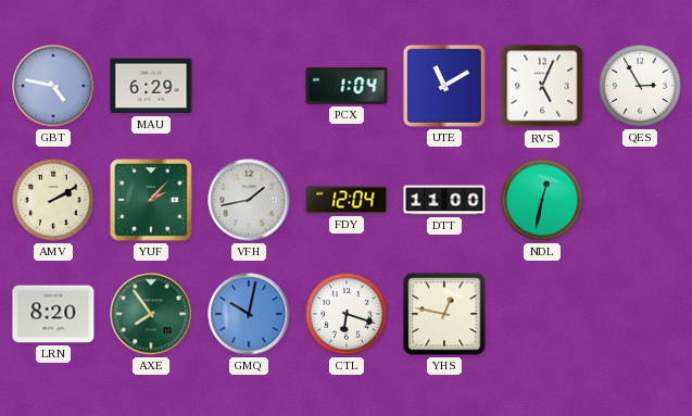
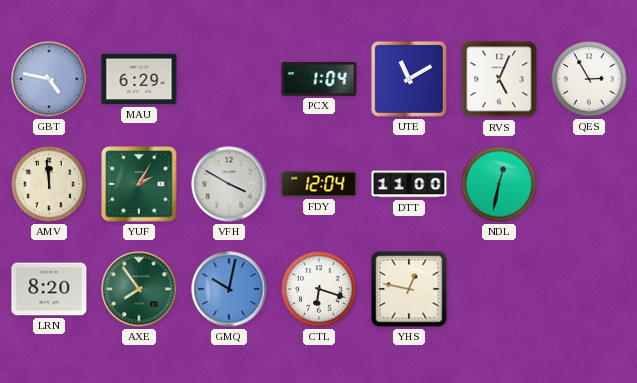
AMV: 2:10 -> 11:59 (49, 184)
YUF: 2:07 -> 2:05 (139, 184)
VFH: 1:43 -> 3:50 (229, 184)
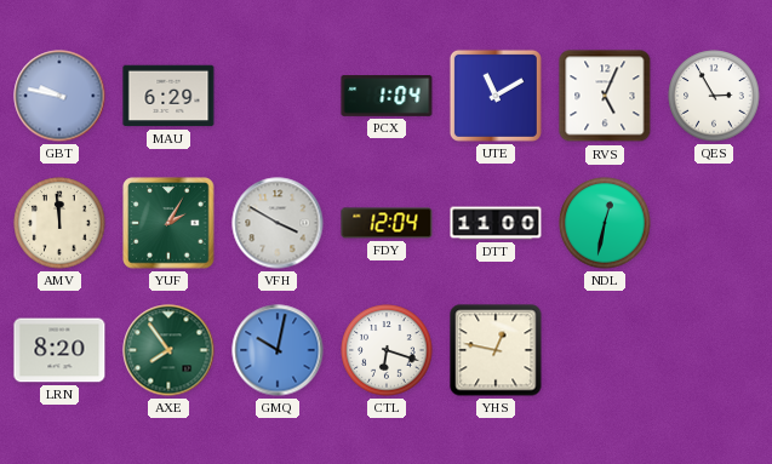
GBT: 4:47 -> 9:47 (59, 96)
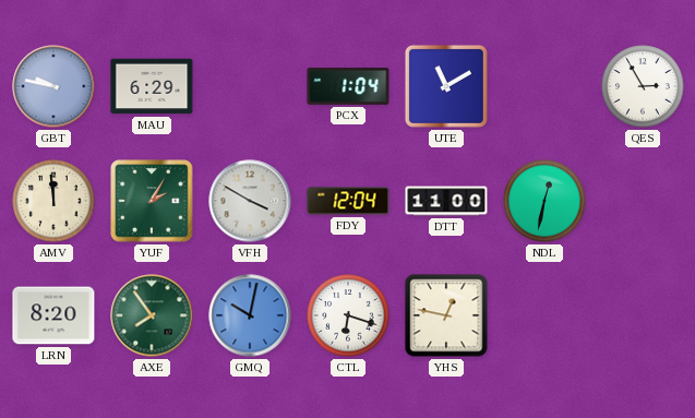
RVS: 5:04 -> none (605, 96)
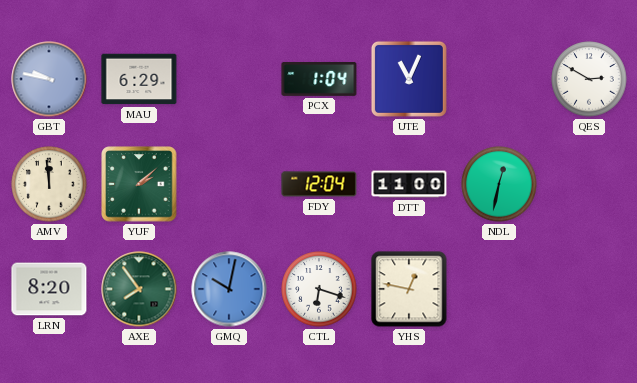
UTE: 11:10 -> 11:04 (409, 79)
QES: 2:55 -> 2:50 (589, 79)
YUF: 2:05 -> 2:08 (139, 184)
VFH: 3:50 -> none (250, 201)
